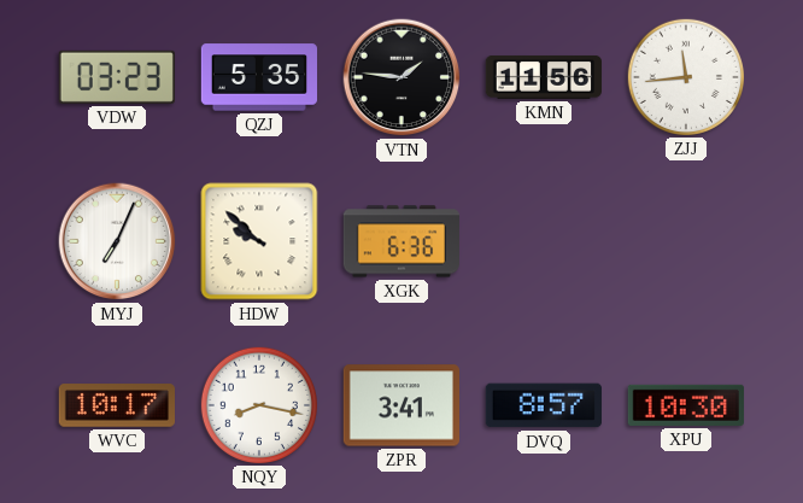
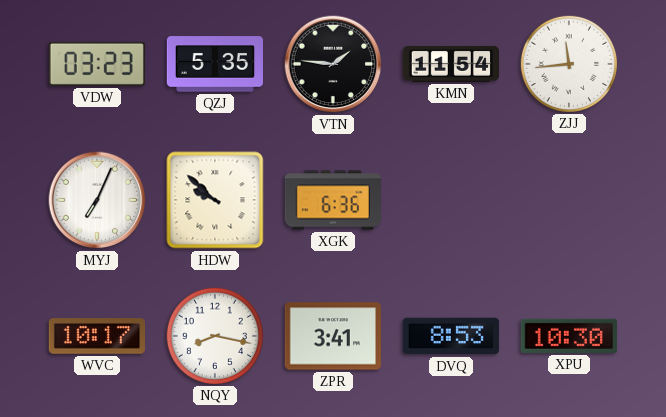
KMN: 11:56 -> 11:54 (450, 64)
DVQ: 8:57 -> 8:53 (451, 336)
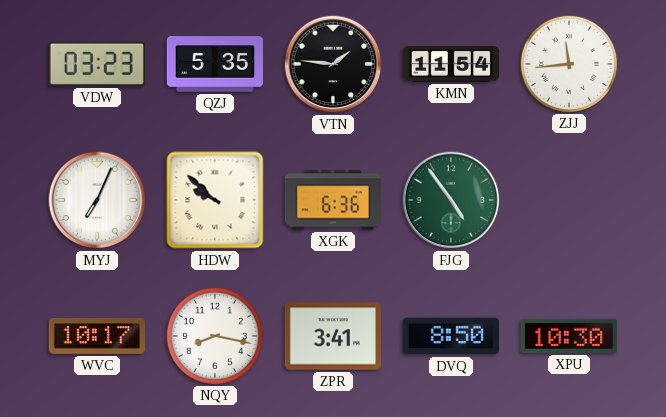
FJG: none -> 4:54 (451, 200)
DVQ: 8:53 -> 8:50 (451, 336)
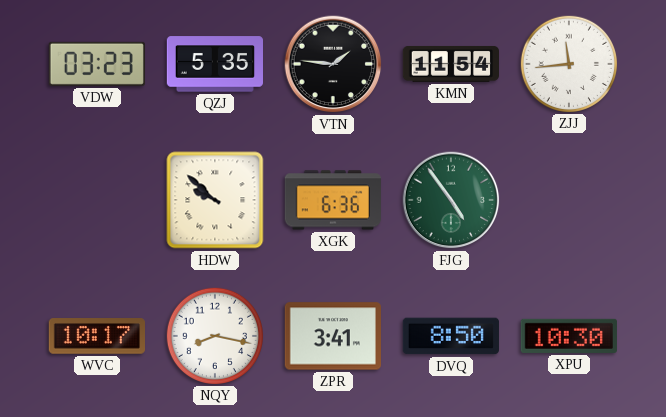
MYJ: 7:04 -> none (97, 200)
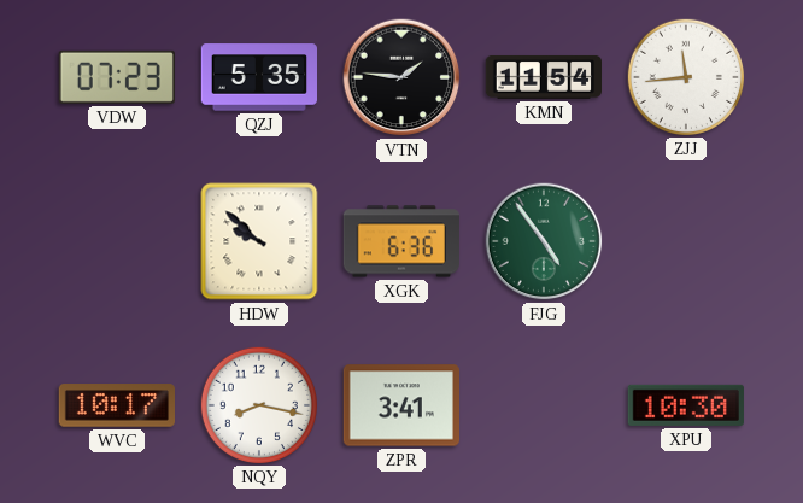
VDW: 03:23 -> 07:23 (117, 77)
DVQ: 8:50 -> none (451, 336)
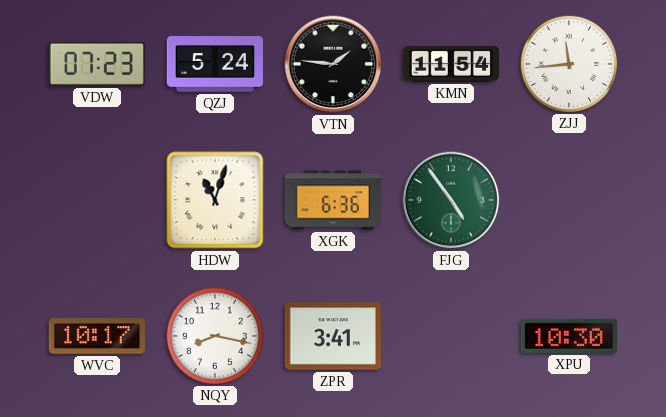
QZJ: 5:35 -> 5:24 (214, 64)
HDW: 9:52 -> 11:03 (215, 200)
